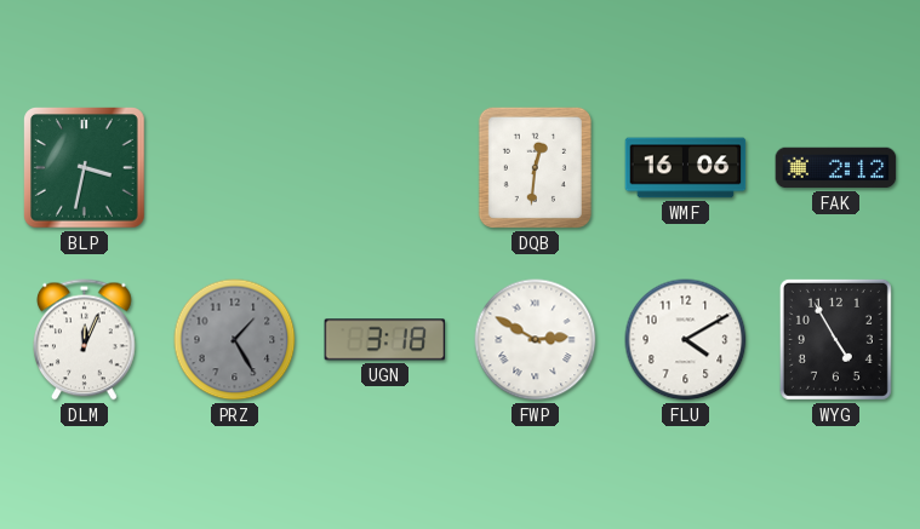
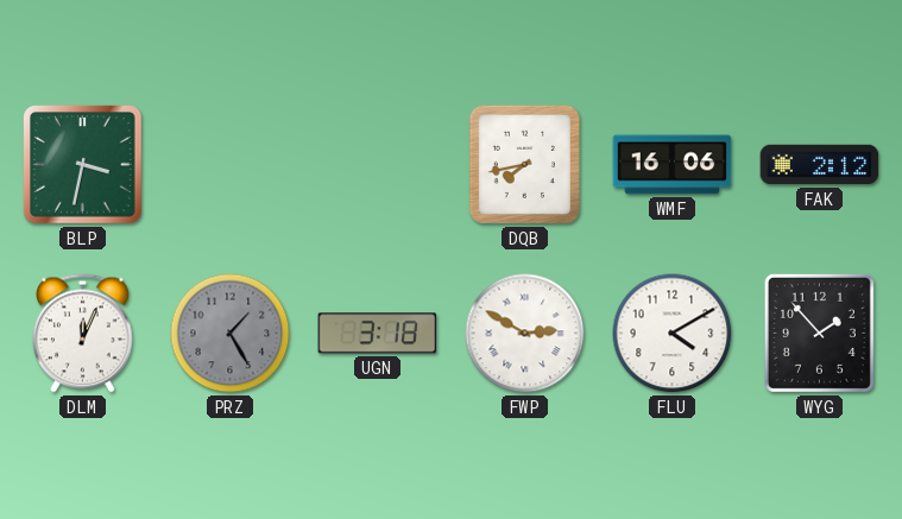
DQB: 12:31 -> 7:43 (524, 164)
WYG: 4:55 -> 1:53 (819, 333)
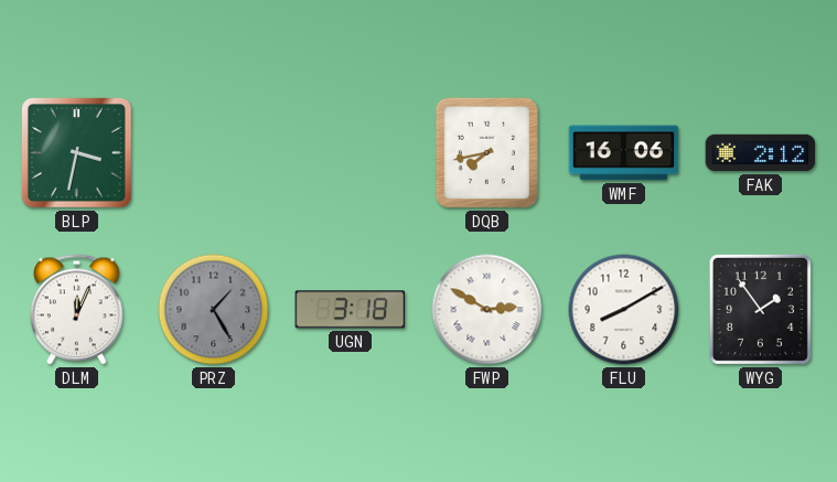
FLU: 4:10 -> 8:10 (624, 310)
WYG: 1:53 -> 1:54 (760, 309)
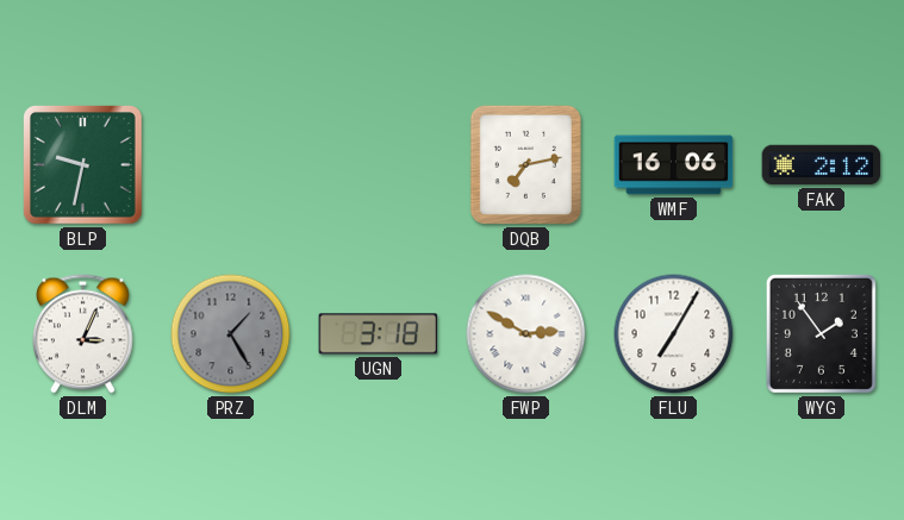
BLP: 3:32 -> 9:32 (83, 165)
DQB: 7:43 -> 7:13 (525, 164)
DLM: 12:04 -> 3:04 (83, 334)
FLU: 8:10 -> 7:05 (674, 334)
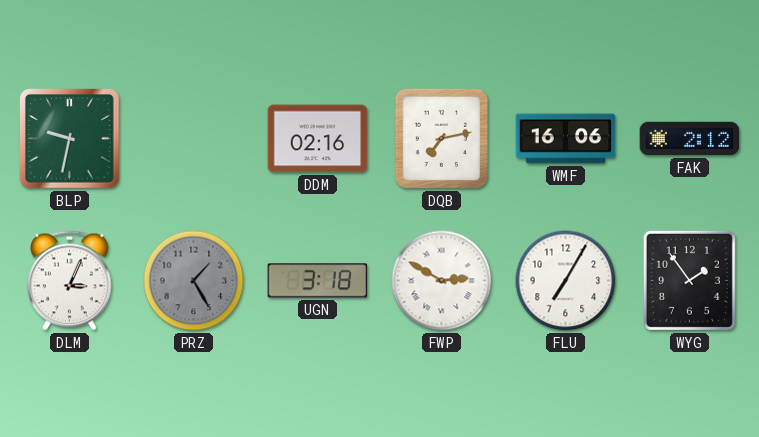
DDM: none -> 02:16 (318, 139)
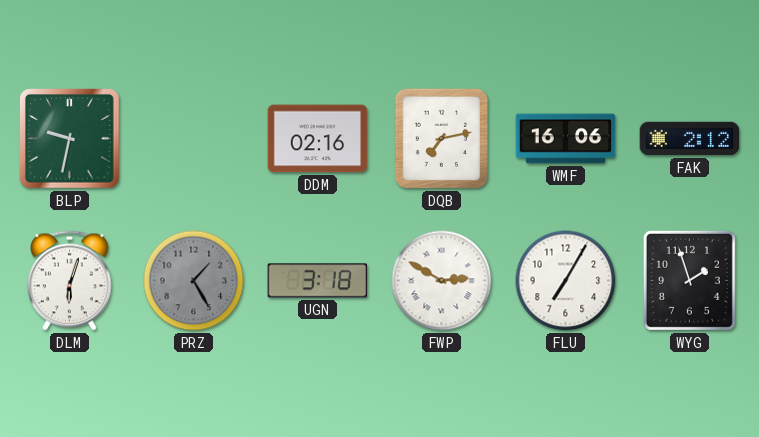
DLM: 3:04 -> 6:03 (70, 281)
WYG: 1:54 -> 1:57 (689, 280)
